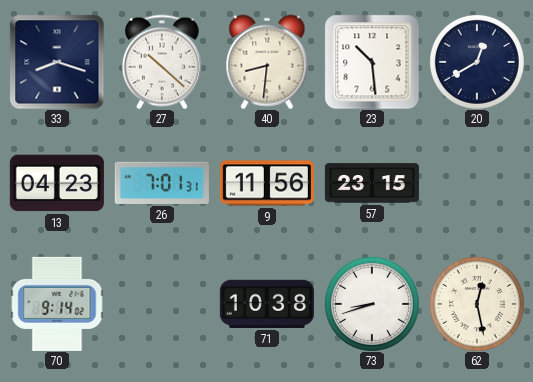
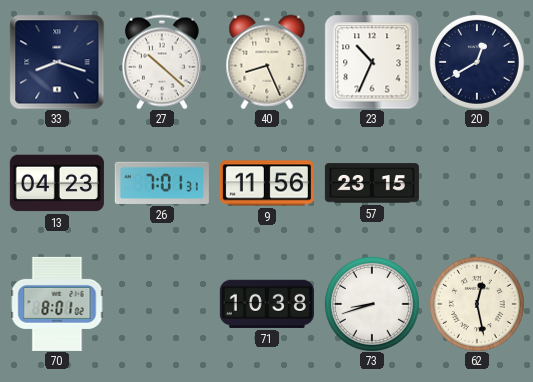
40: 8:31 -> 8:26 (267, 62)
23: 10:29 -> 10:34 (372, 62)
70: 9:14 -> 8:01 (57, 304)
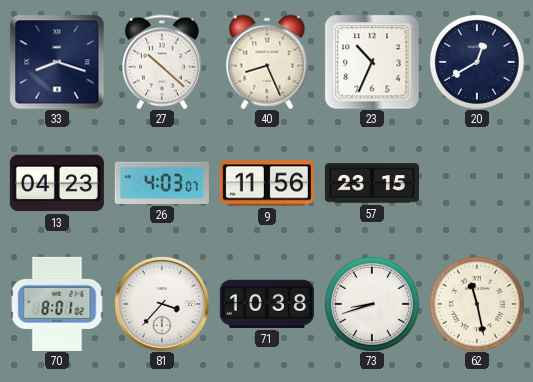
26: 7:01 -> 4:03 (162, 183)
81: none -> 3:37 (162, 304)
62: 12:28 -> 11:28 (477, 304)
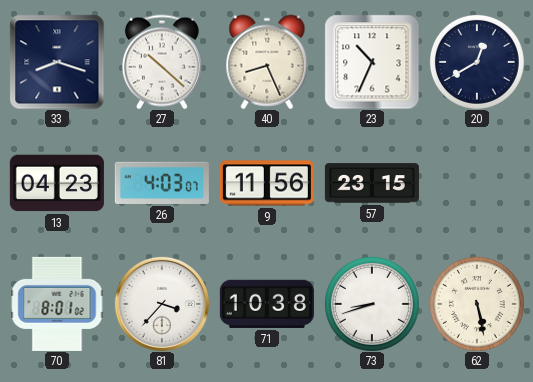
62: 11:28 -> 5:28 (477, 304)
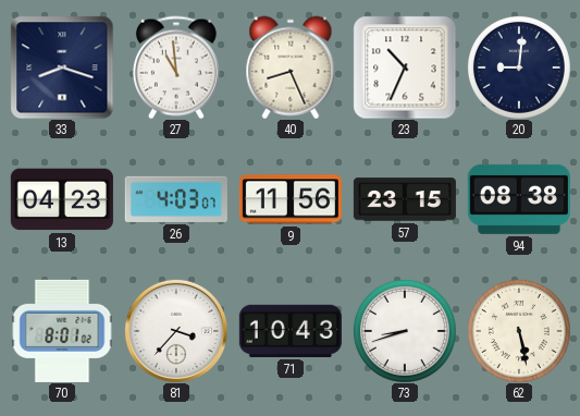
27: 10:22 -> 10:59 (176, 68)
20: 12:40 -> 9:01 (519, 68)
94: none -> 08:38 (519, 199)
71: 10:38 -> 10:43 (291, 331)
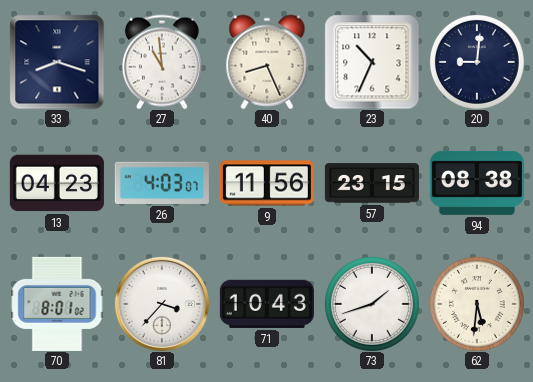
73: 8:42 -> 1:42 (372, 304)
62: 5:28 -> 5:31 (477, 304)
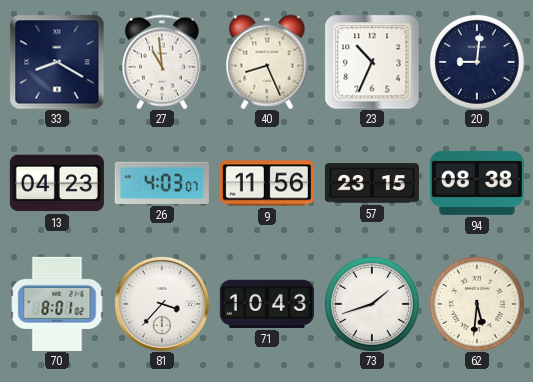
33: 8:18 -> 8:20 (57, 62)
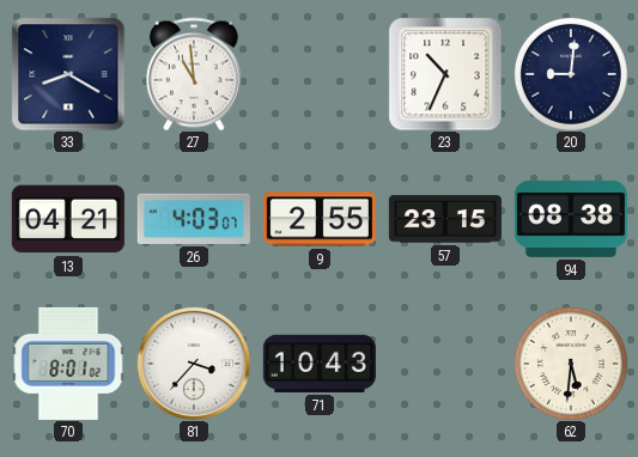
40: 8:26 -> none (267, 62)
13: 04:23 -> 04:21 (68, 219)
9: 11:56 -> 2:55 (320, 219)
73: 1:42 -> none (372, 304)
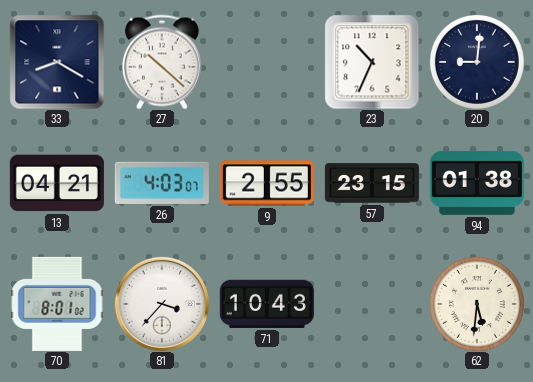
27: 10:59 -> 10:22 (162, 62)
94: 08:38 -> 01:38 (477, 183)
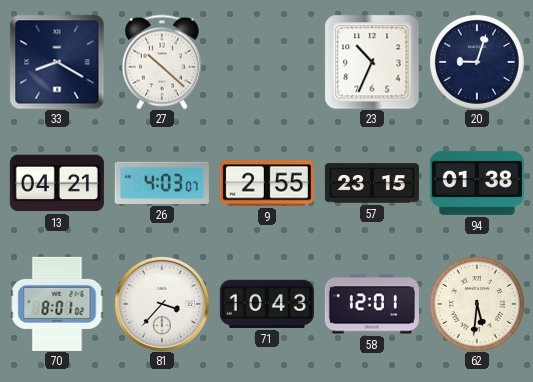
20: 9:01 -> 9:03 (477, 62)
58: none -> 12:01 (372, 304)
